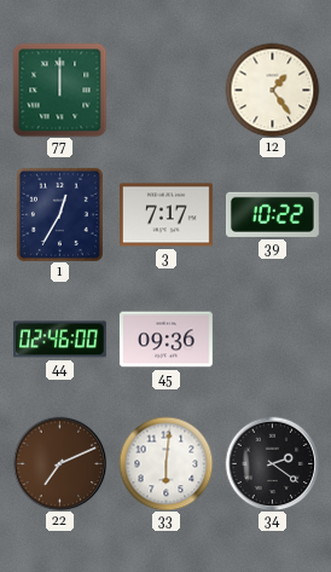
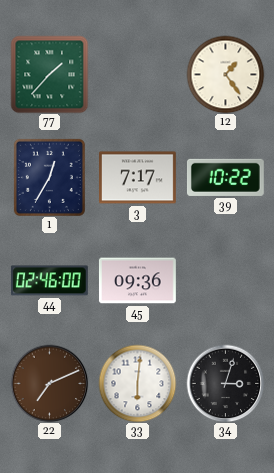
77: 12:00 -> 1:37 (49, 74)
34: 2:21 -> 3:03 (225, 383)
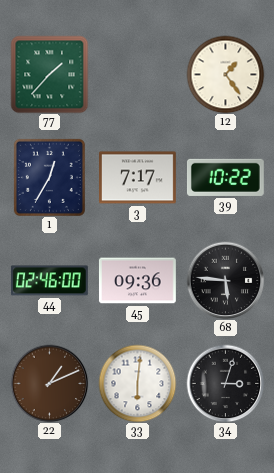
68: none -> 5:46 (225, 280)
22: 7:11 -> 1:11 (49, 383)
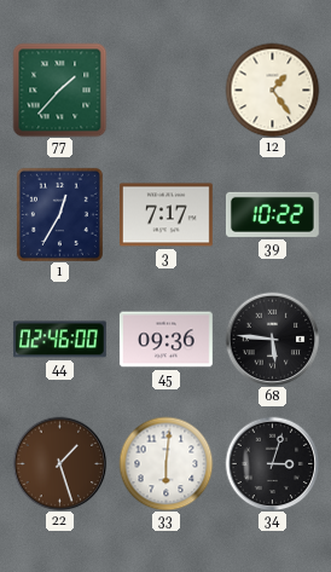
22: 1:11 -> 1:27 (59, 463)
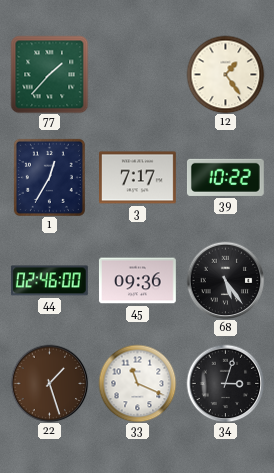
68: 5:46 -> 5:24 (225, 280)
33: 6:01 -> 11:19 (137, 383)
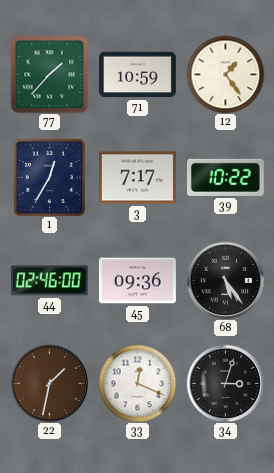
71: none -> 10:59 (138, 75)
22: 1:27 -> 1:32 (49, 383)
33: 11:19 -> 12:19 (137, 383)
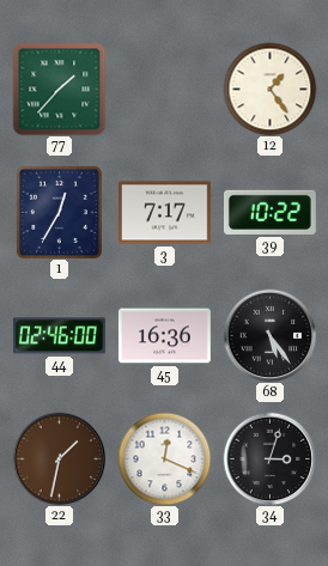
71: 10:59 -> none (138, 75)
45: 09:36 -> 16:36 (164, 336)
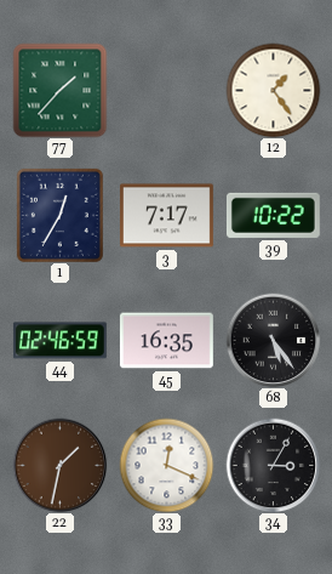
44: 02:46:00 -> 02:46:59 (59, 341)
45: 16:36 -> 16:35 (166, 341)
34: 3:03 -> 3:05 (273, 465)
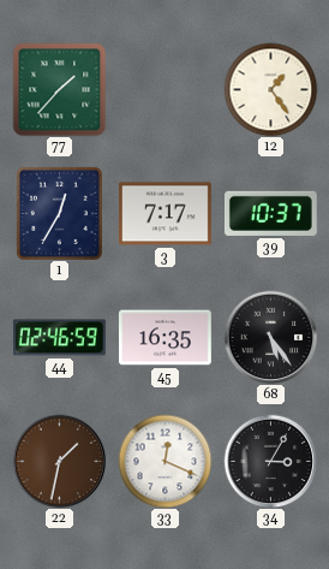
39: 10:22 -> 10:37 (270, 213)
